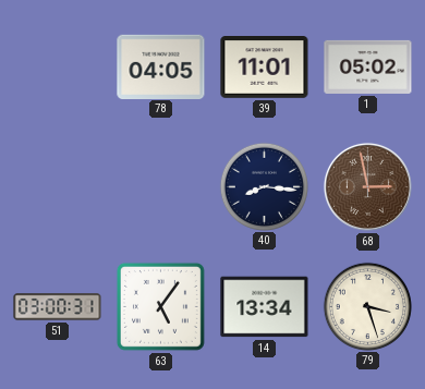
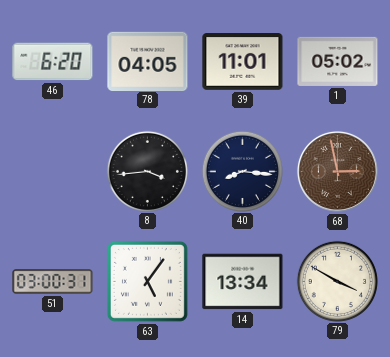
46: none -> 6:20 (53, 62)
8: none -> 3:44 (147, 171)
79: 3:27 -> 3:50 (337, 281)
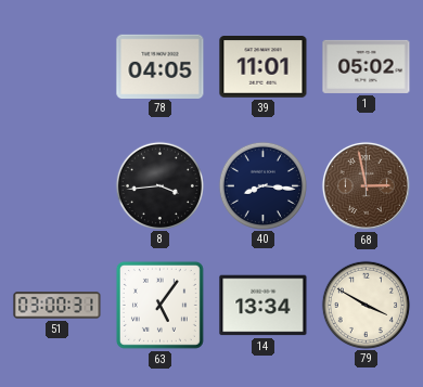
46: 6:20 -> none (53, 62)
